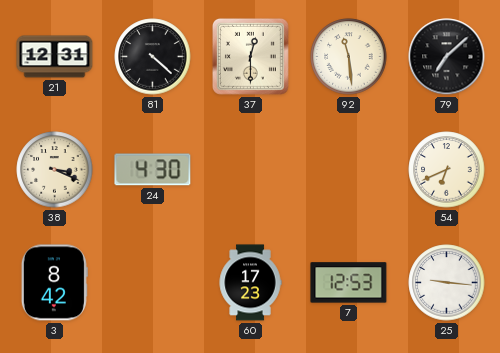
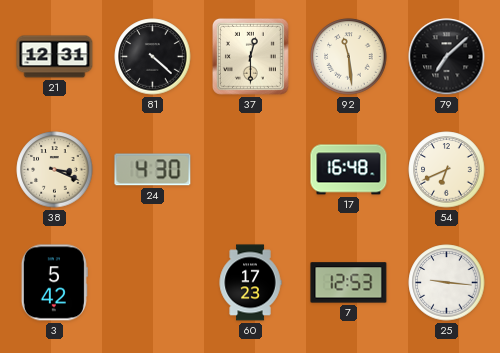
17: none -> 16:48 (349, 170)
3: 8:42 -> 5:42 (54, 283)
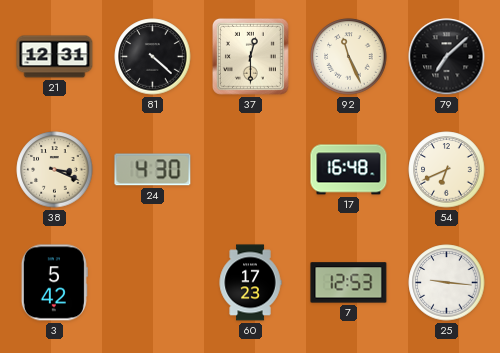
92: 11:29 -> 11:26 (349, 57)
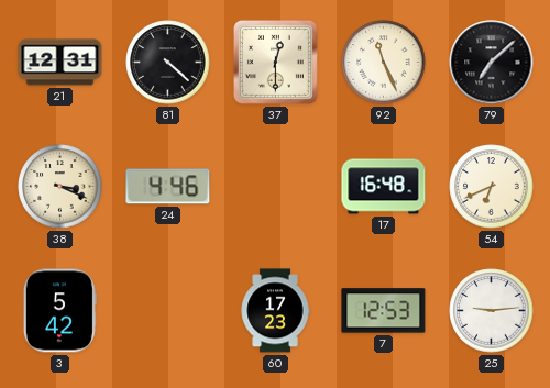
24: 4:30 -> 4:46 (168, 187)
25: 9:16 -> 9:14 (492, 311)
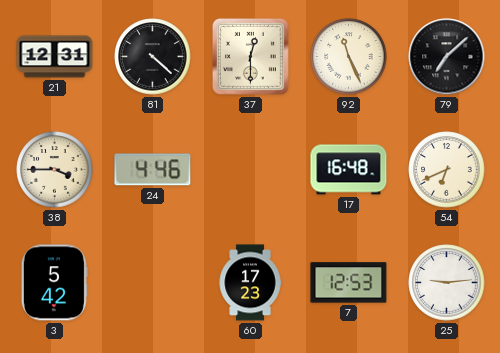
38: 3:19 -> 3:45 (55, 170)
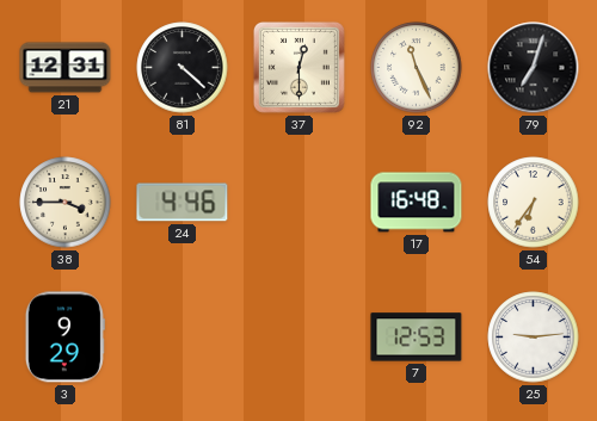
79: 7:08 -> 7:03 (534, 68)
54: 6:41 -> 6:36 (534, 203)
3: 5:42 -> 9:29 (64, 338)
60: 17:23 -> none (250, 283)
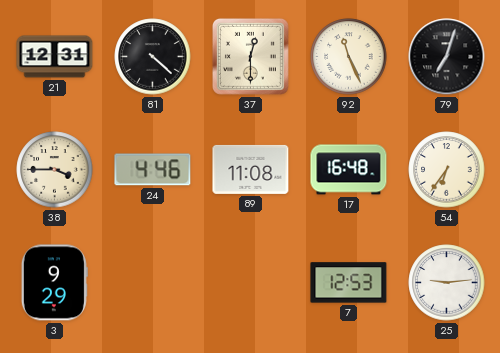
89: none -> 11:08 (251, 169)
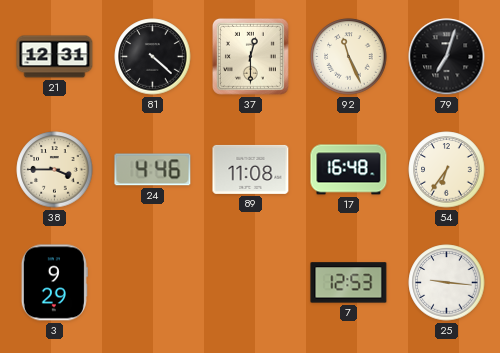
25: 9:14 -> 9:16 (447, 283)
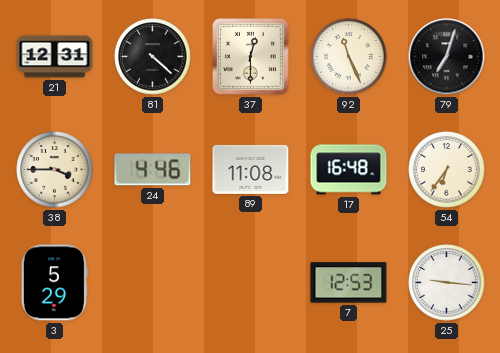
3: 9:29 -> 5:29 (54, 283)
